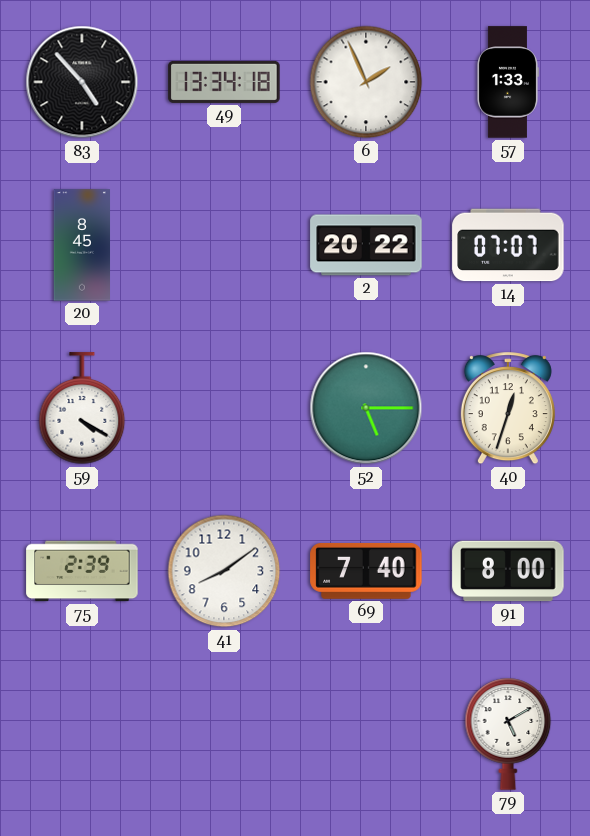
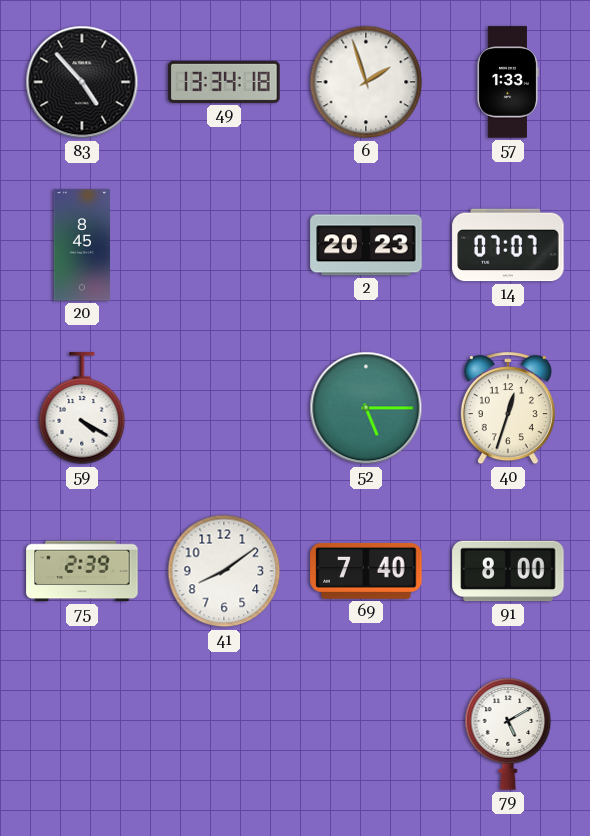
6: 1:56 -> 1:57 (366, 82)
2: 20:22 -> 20:23 (366, 245)
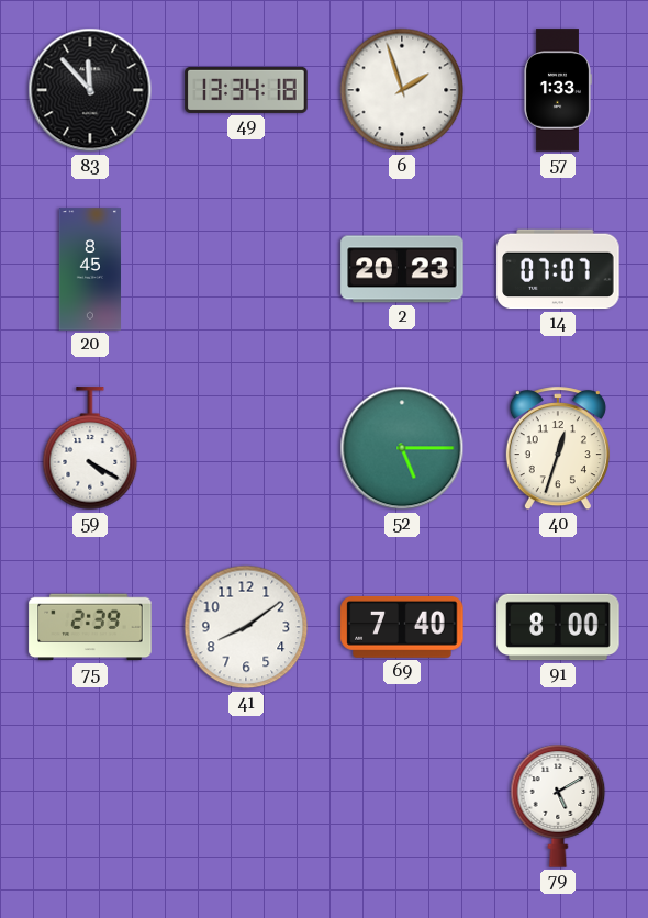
83: 4:53 -> 11:53 (90, 90)
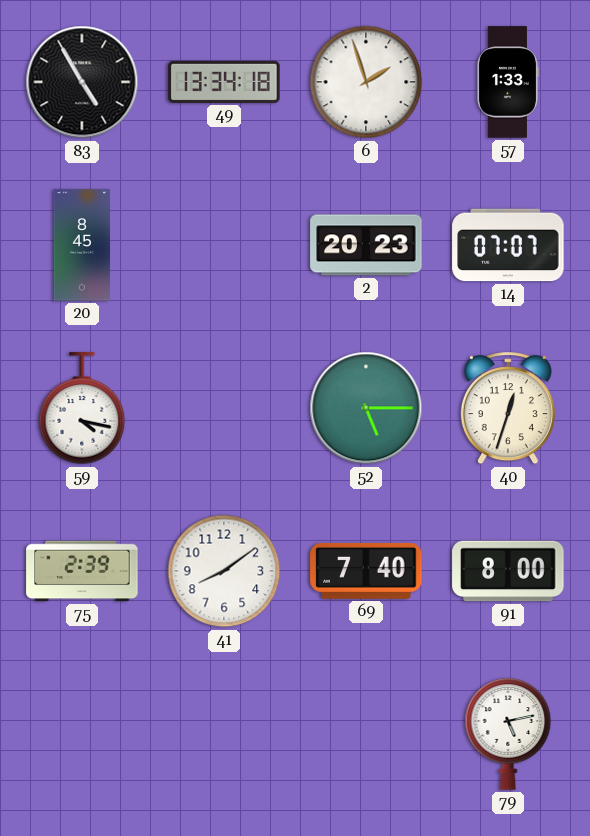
83: 11:53 -> 4:55 (82, 82)
59: 4:20 -> 4:17 (82, 409)
79: 5:10 -> 5:13 (508, 734)
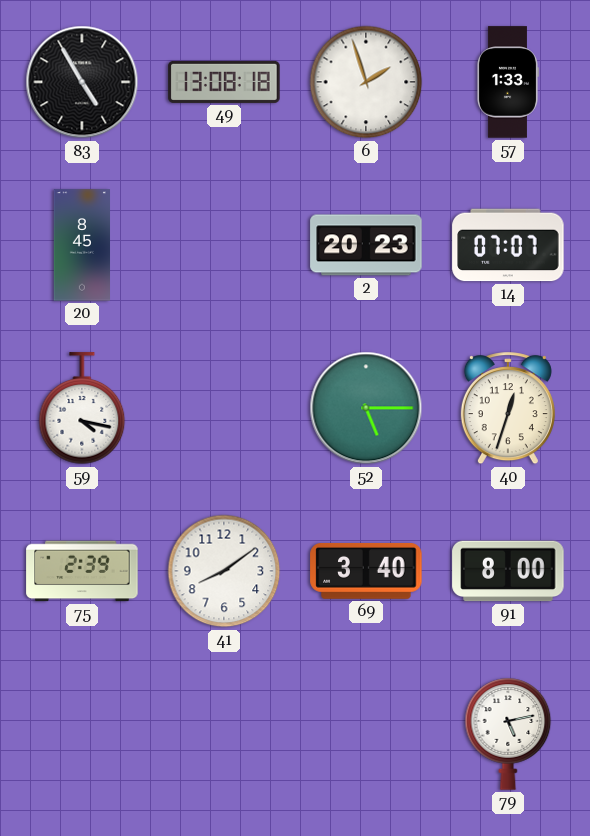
49: 13:34 -> 13:08 (224, 82)
69: 7:40 -> 3:40 (366, 572)
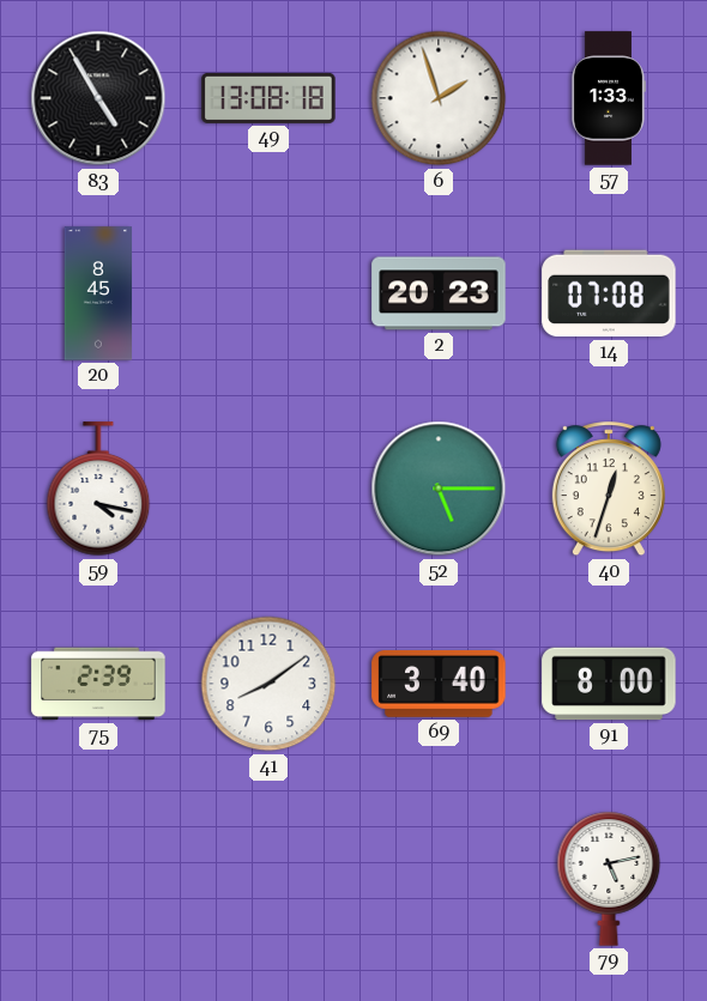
14: 07:07 -> 07:08 (609, 293)
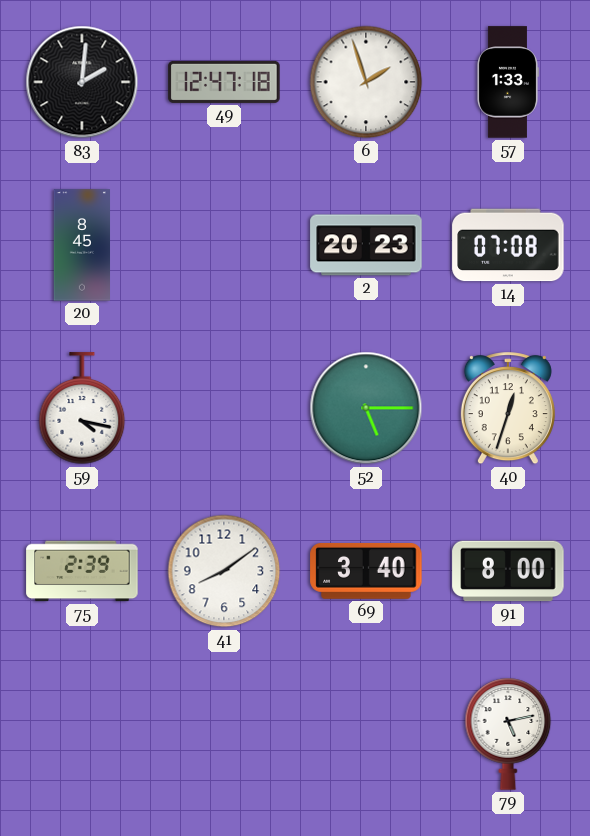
83: 4:55 -> 2:01 (82, 82)
49: 13:08 -> 12:47 (224, 82)
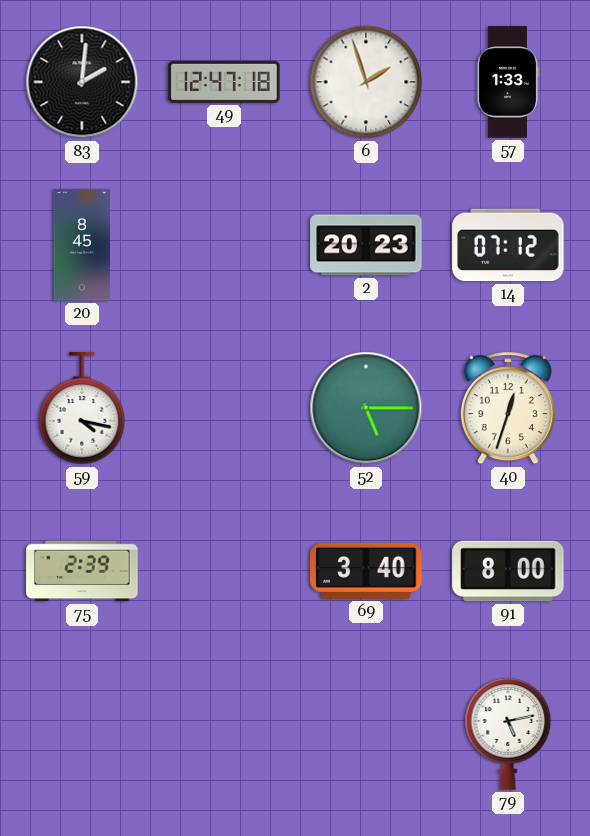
14: 07:08 -> 07:12 (508, 245)
41: 8:09 -> none (224, 571)
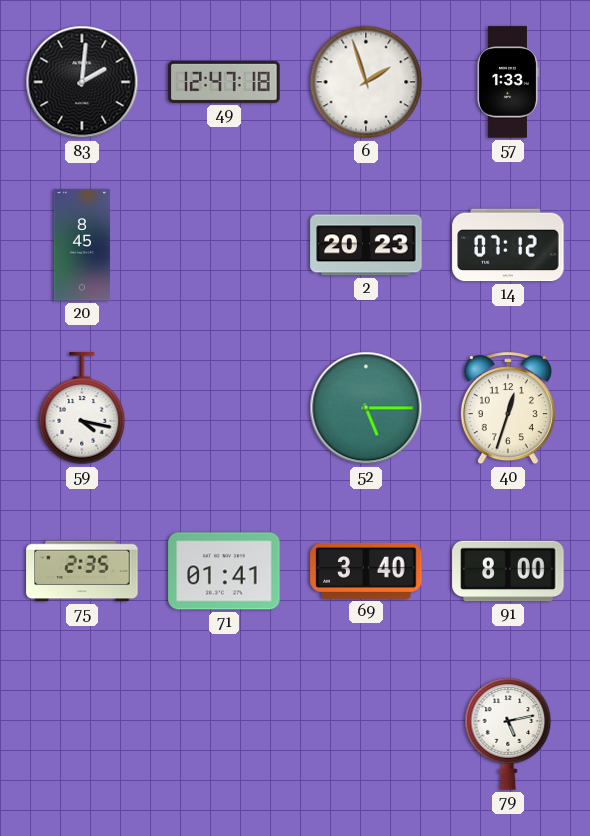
75: 2:39 -> 2:35 (82, 571)
71: none -> 01:41 (224, 571)
